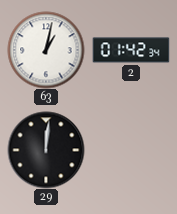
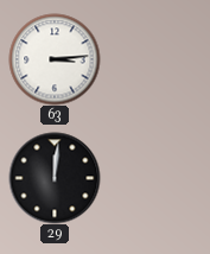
63: 1:02 -> 3:14 (55, 59)
2: 01:42 -> none (131, 50)
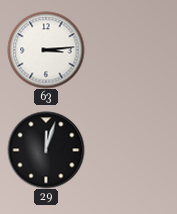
29: 12:01 -> 12:03 (46, 150)
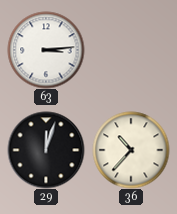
36: none -> 10:37 (131, 150)
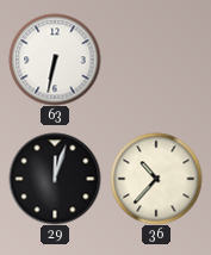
63: 3:14 -> 6:32 (55, 60)
